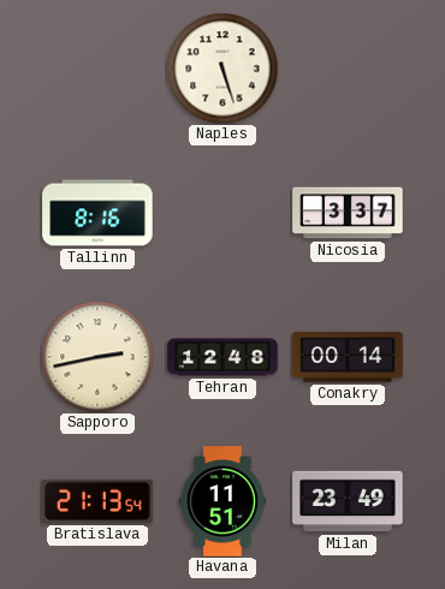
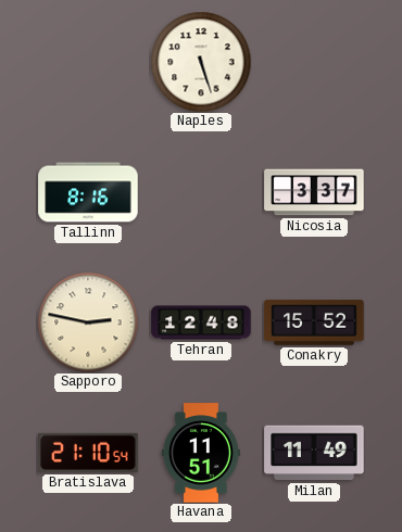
Sapporo: 2:43 -> 2:47 (88, 322)
Conakry: 00:14 -> 15:52 (314, 322)
Bratislava: 21:13 -> 21:10 (88, 453)
Milan: 23:49 -> 11:49 (314, 453)
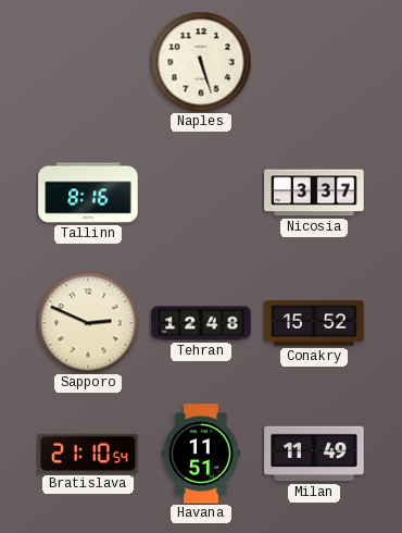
Sapporo: 2:47 -> 2:49 (88, 323)
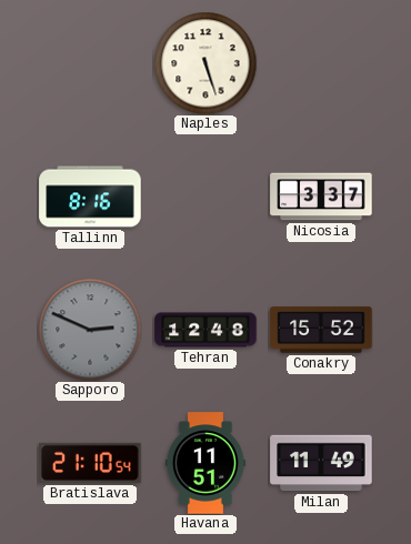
Sapporo dial: cream -> grey (90, 330)
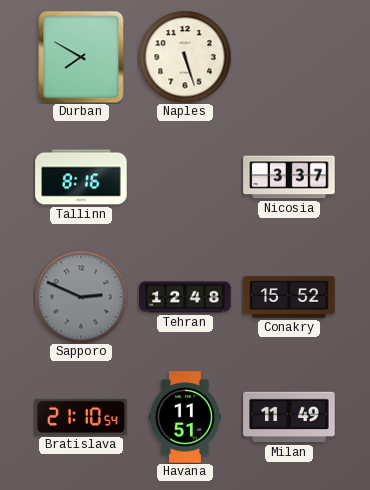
Durban: none -> 7:50 (81, 57)
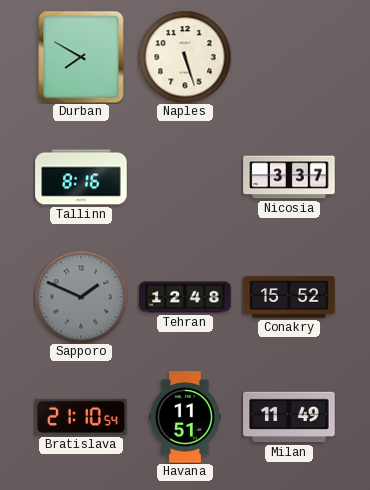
Sapporo: 2:49 -> 1:49 (81, 297)
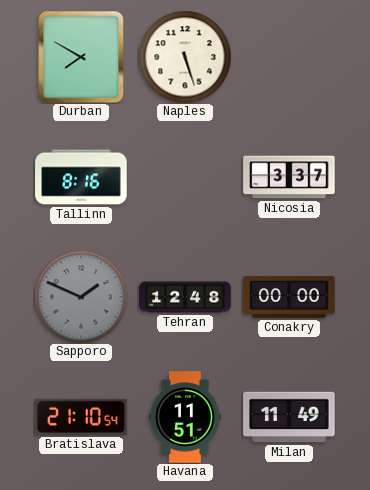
Conakry: 15:52 -> 00:00 (289, 297)
